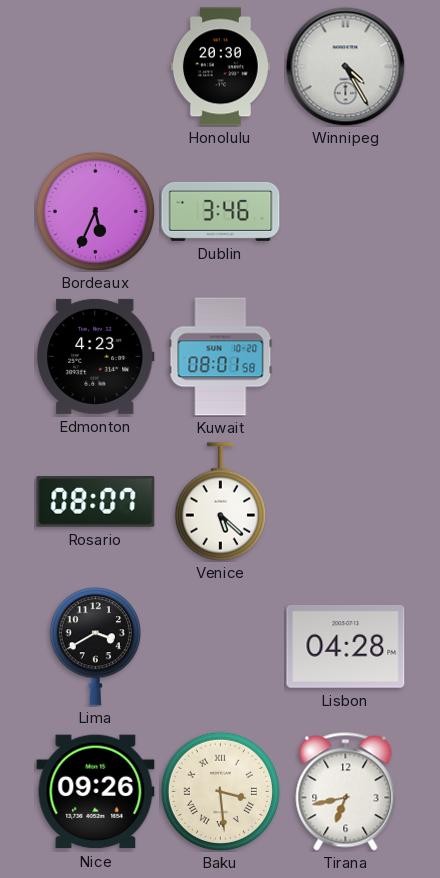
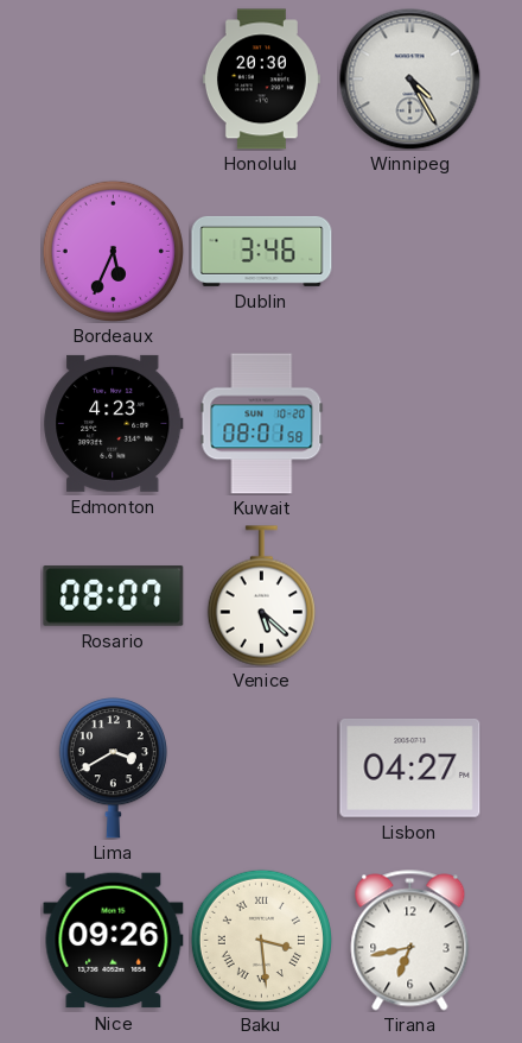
Lisbon: 04:28 -> 04:27 (410, 767)
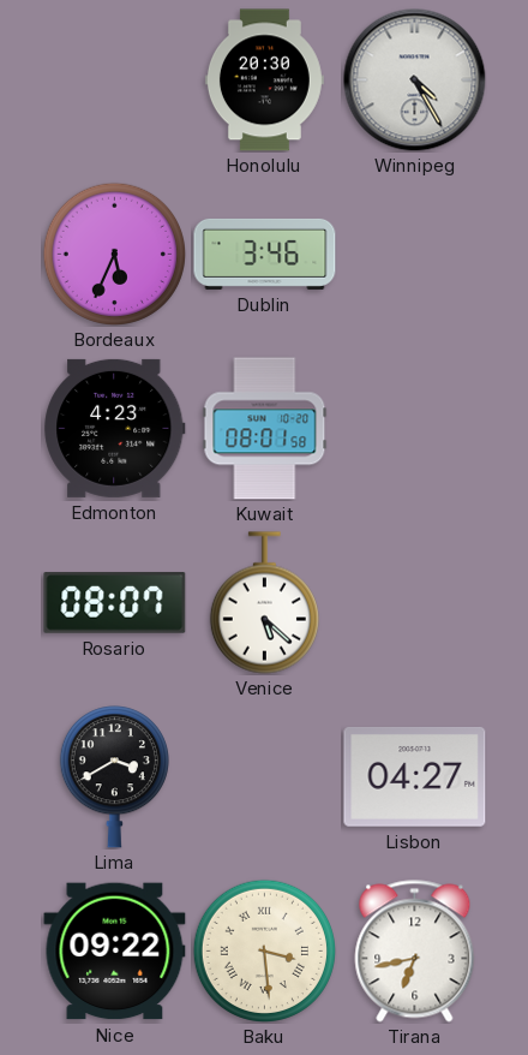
Nice: 09:26 -> 09:22 (115, 952)
